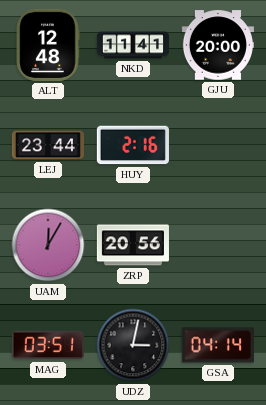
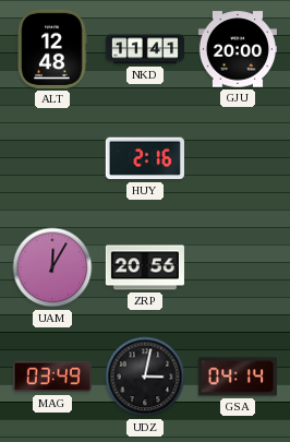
LEJ: 23:44 -> none (47, 145)
MAG: 03:51 -> 03:49 (52, 377)
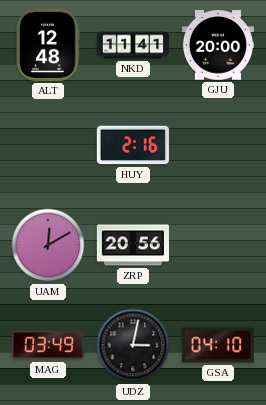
UAM: 12:05 -> 12:10 (48, 245)
GSA: 04:14 -> 04:10 (218, 345)
